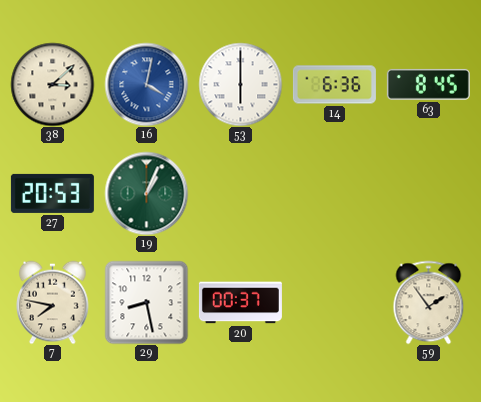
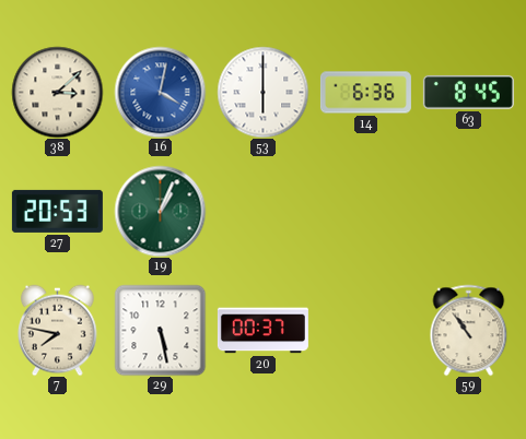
29: 8:28 -> 5:28 (160, 330)
59: 1:54 -> 10:54 (469, 330)
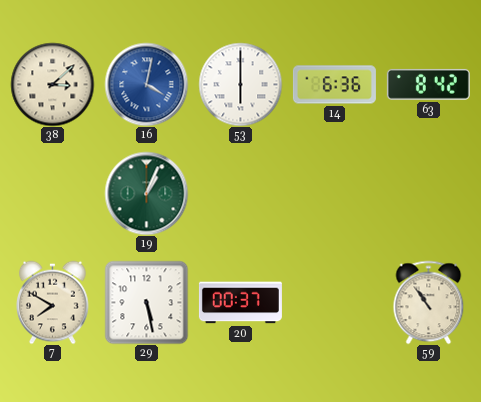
63: 8:45 -> 8:42 (428, 84)
27: 20:53 -> none (57, 211)
7: 7:47 -> 7:50 (53, 302)
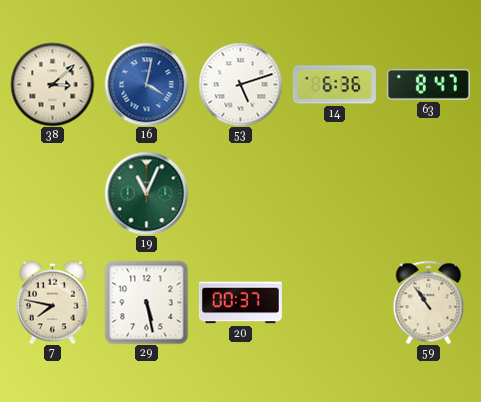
53: 6:00 -> 5:12 (240, 84)
63: 8:42 -> 8:47 (428, 84)
19: 1:04 -> 11:04 (146, 193)
7: 7:50 -> 7:47 (53, 302)
